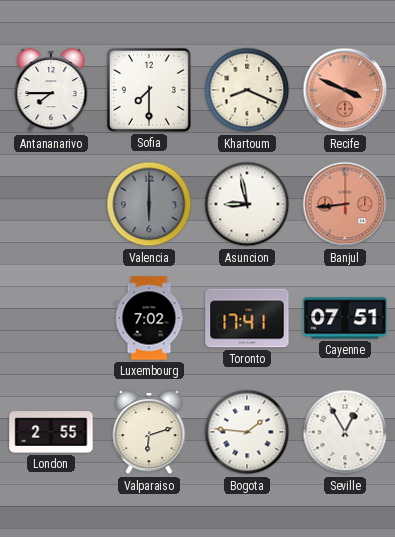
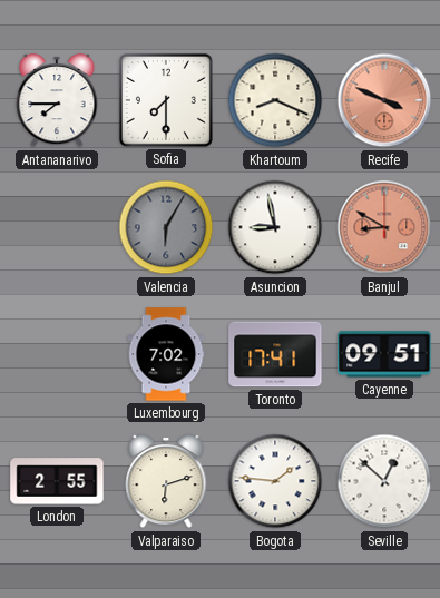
Valencia: 6:00 -> 6:05 (166, 227)
Banjul: 8:44 -> 8:50 (384, 227)
Cayenne: 07:51 -> 09:51 (384, 354)
Seville: 12:55 -> 12:52 (384, 481)
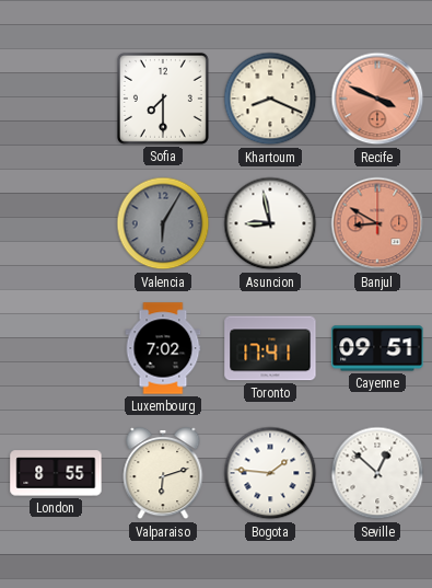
Antananarivo: 7:45 -> none (57, 100)
London: 2:55 -> 8:55 (56, 473)
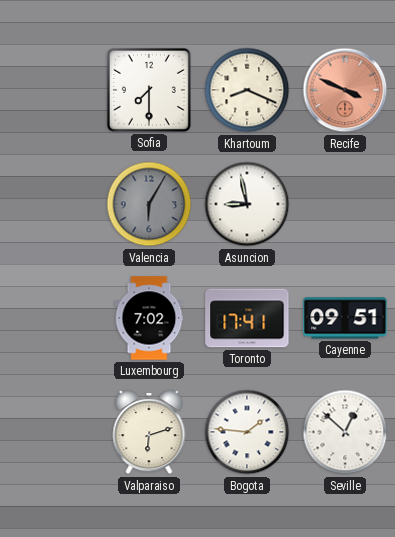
Banjul: 8:50 -> none (377, 223)
London: 8:55 -> none (56, 473)
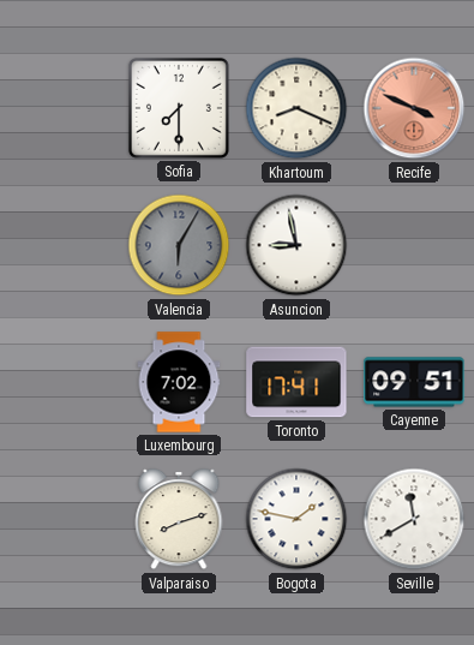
Valparaiso: 6:12 -> 8:12 (179, 519)
Bogota: 1:46 -> 1:47 (296, 519)
Seville: 12:52 -> 11:40 (414, 519)
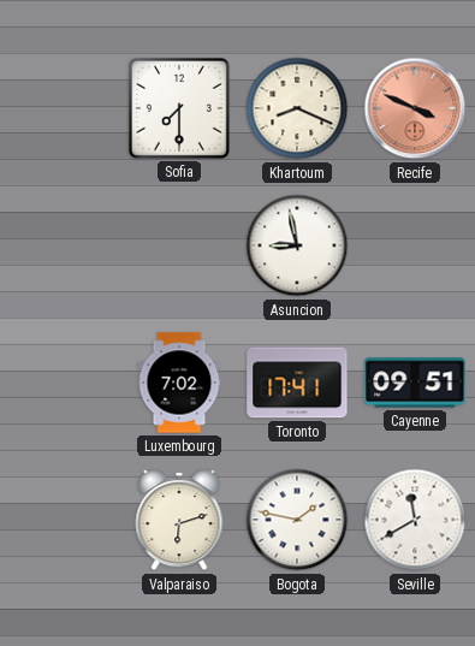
Valencia: 6:05 -> none (179, 245)
Valparaiso: 8:12 -> 6:12 (179, 520)
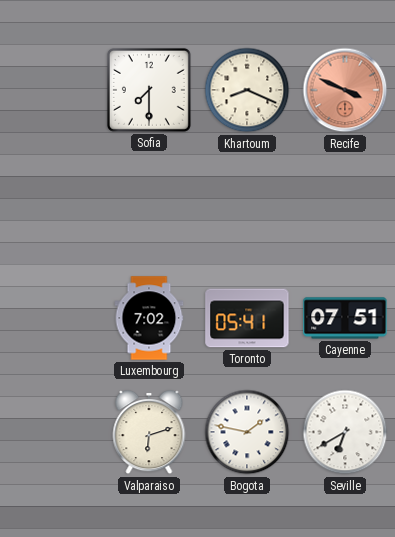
Asuncion: 8:58 -> none (297, 245)
Toronto: 17:41 -> 05:41 (247, 318)
Cayenne: 09:51 -> 07:51 (345, 318)
Seville: 11:40 -> 6:40 (345, 432)
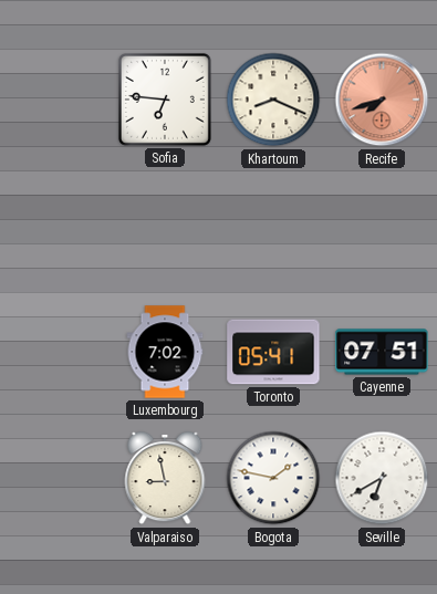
Sofia: 7:30 -> 6:46 (165, 100)
Recife: 3:49 -> 7:42 (382, 100)
Valparaiso: 6:12 -> 8:58 (165, 478)
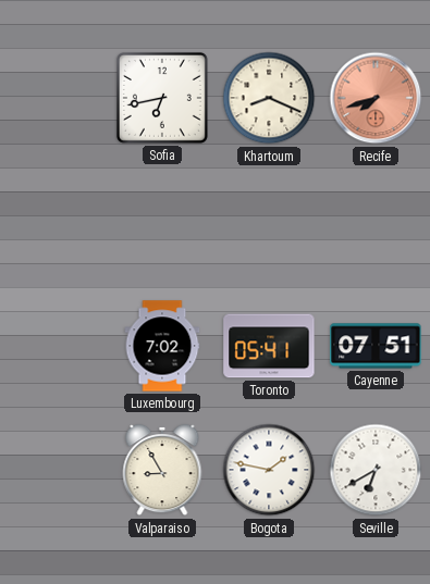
Sofia: 6:46 -> 6:43 (162, 98)
Valparaiso: 8:58 -> 8:55 (162, 470)
